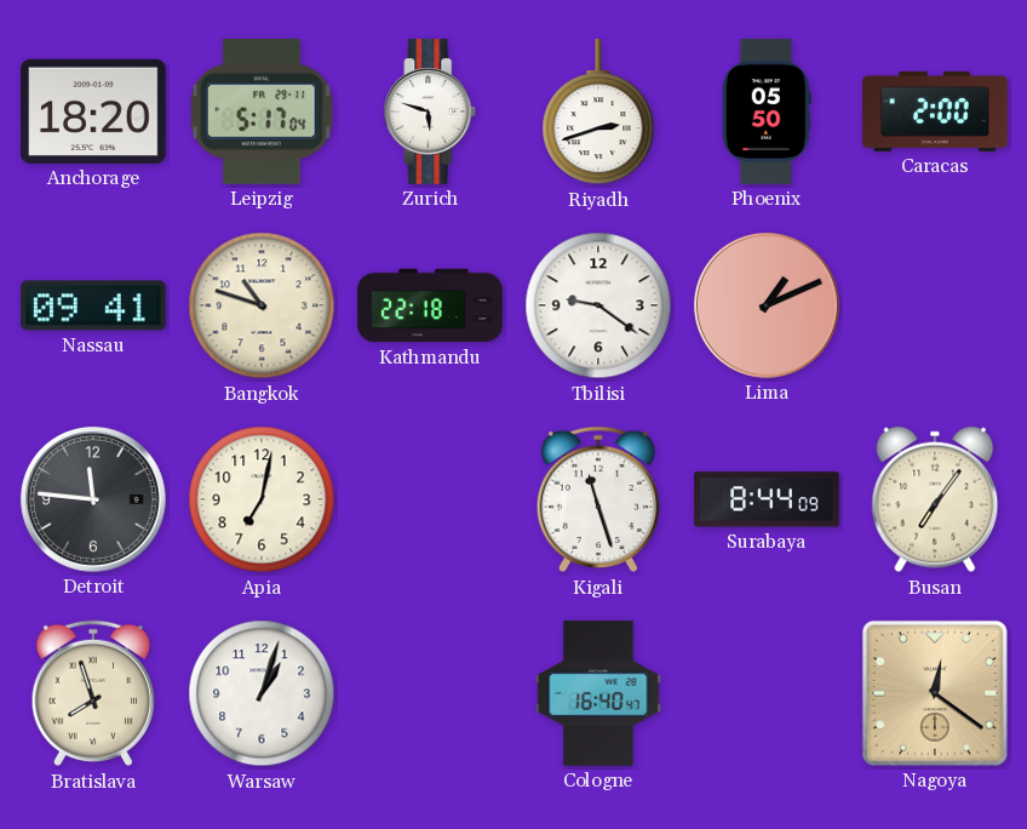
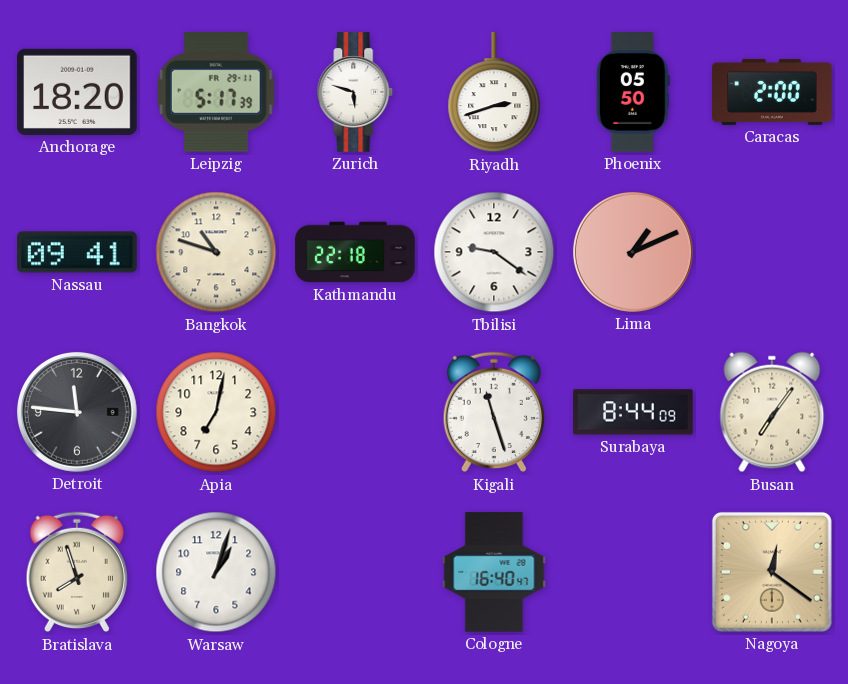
Leipzig: 5:17:04 -> 5:17:39 (216, 93)
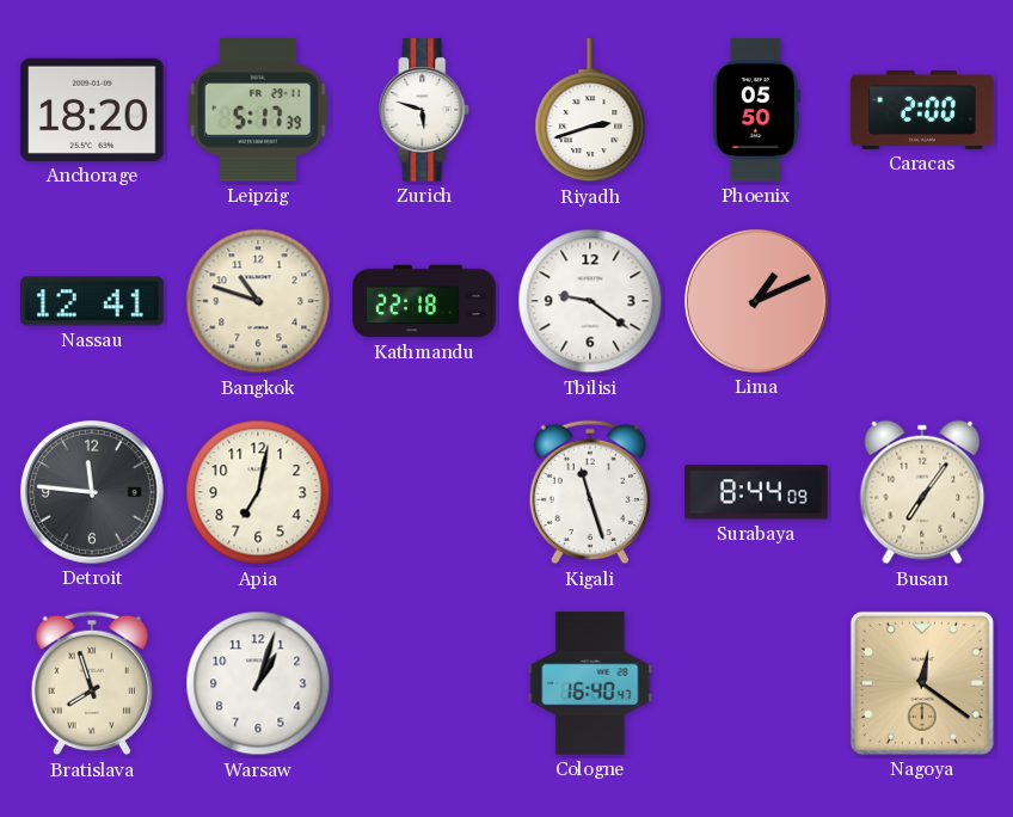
Nassau: 09:41 -> 12:41 (92, 301)
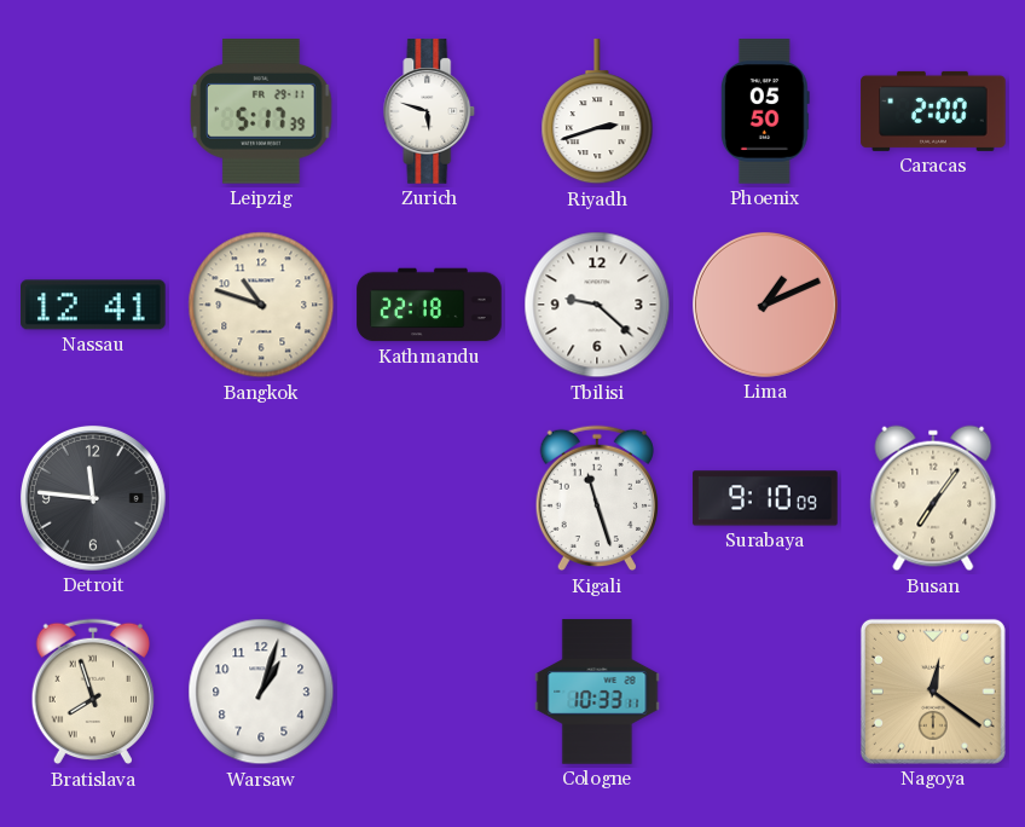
Anchorage: 18:20 -> none (92, 110)
Tbilisi: 9:21 -> 9:22 (597, 305)
Apia: 7:02 -> none (258, 492)
Surabaya: 8:44 -> 9:10 (765, 498)
Cologne: 16:40 -> 10:33 (597, 692)
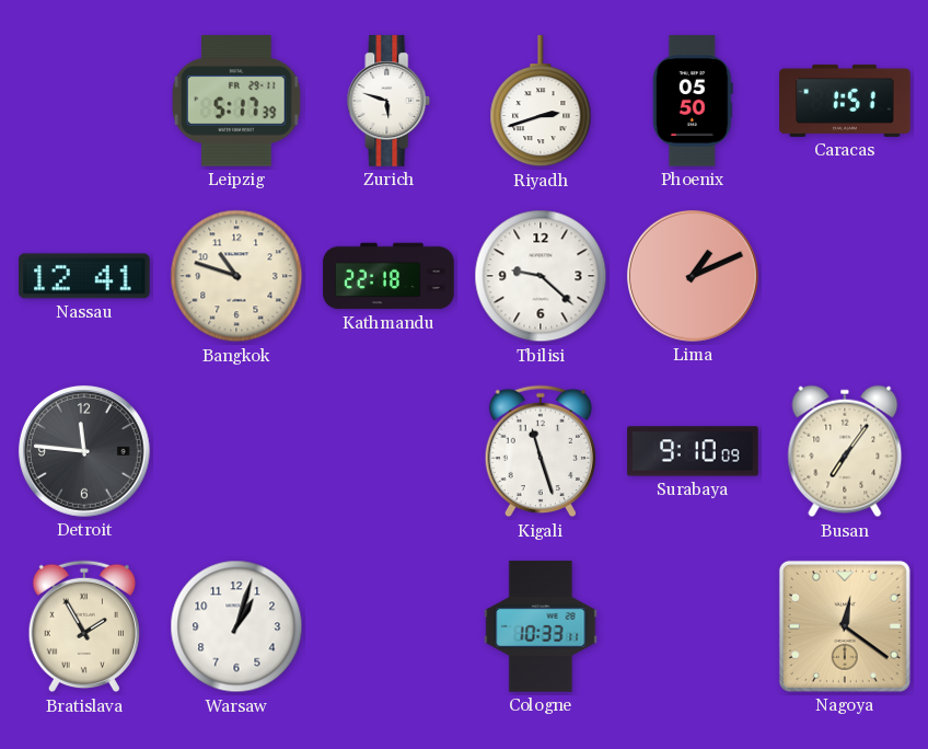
Caracas: 2:00 -> 1:51 (845, 101)
Bratislava: 7:57 -> 1:55 (84, 626)
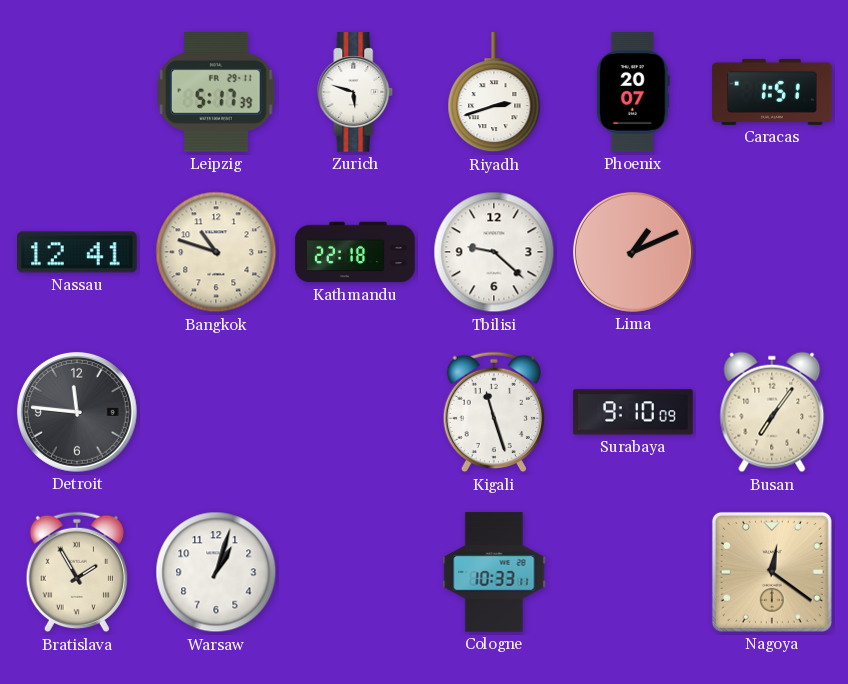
Phoenix: 05:50 -> 20:07 (633, 92)
